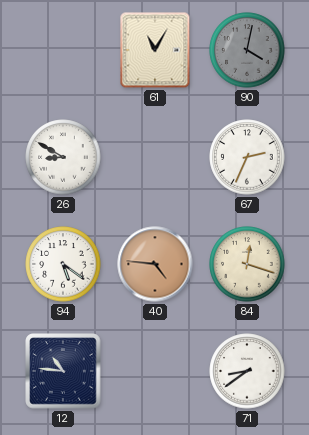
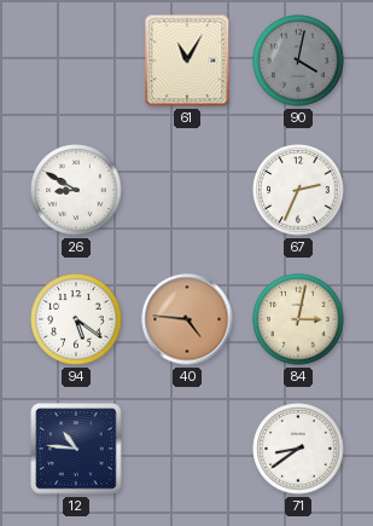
84: 12:18 -> 3:02 (298, 319)
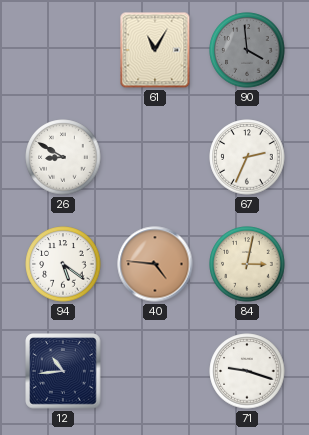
90: 4:02 -> 3:59 (247, 50)
12: 10:46 -> 10:44 (63, 371)
71: 8:39 -> 9:18 (247, 371)
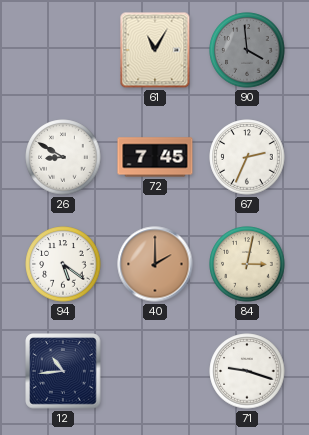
72: none -> 7:45 (155, 157)
40: 4:46 -> 2:00 (155, 264)
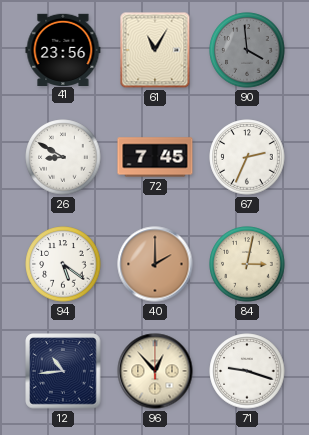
41: none -> 23:56 (63, 49)
96: none -> 12:53 (155, 371)
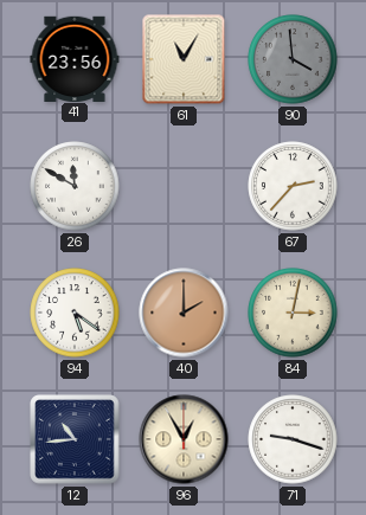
26: 8:50 -> 11:50 (75, 186)
72: 7:45 -> none (155, 157)
67: 2:34 -> 2:37 (293, 186)
96: 12:53 -> 12:55 (184, 439)
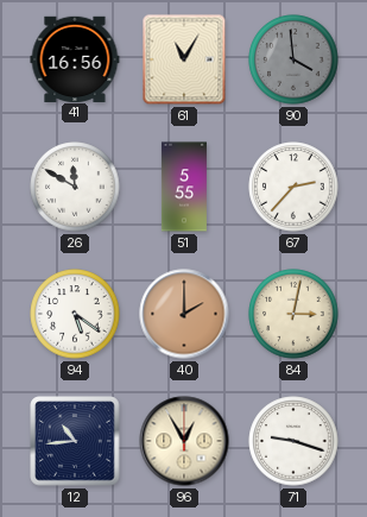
41: 23:56 -> 16:56 (75, 58)
51: none -> 5:55 (184, 187)
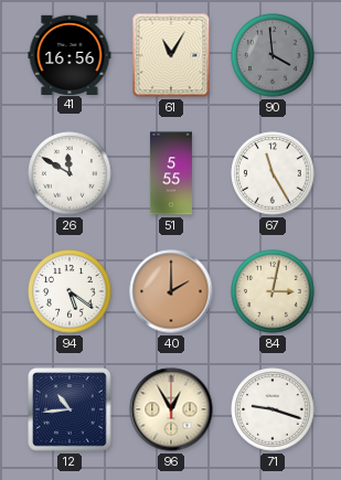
67: 2:37 -> 11:25 (273, 173)
